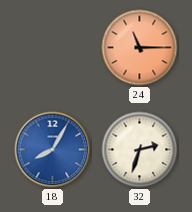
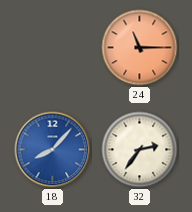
18: 8:05 -> 8:07 (53, 150)
32: 2:33 -> 2:36 (140, 150)
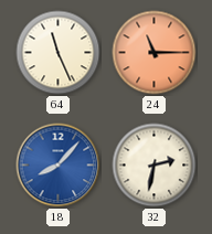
64: none -> 11:26 (59, 53)
32: 2:36 -> 2:32 (155, 166)
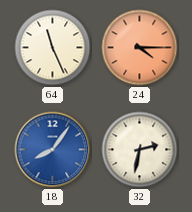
24: 11:15 -> 4:15 (140, 48)
18: 8:07 -> 8:06 (53, 150)
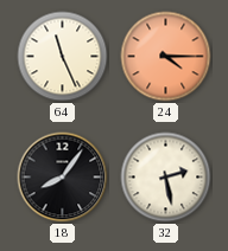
18 dial: blue -> black (63, 178)
32: 2:32 -> 2:28 (166, 178)
